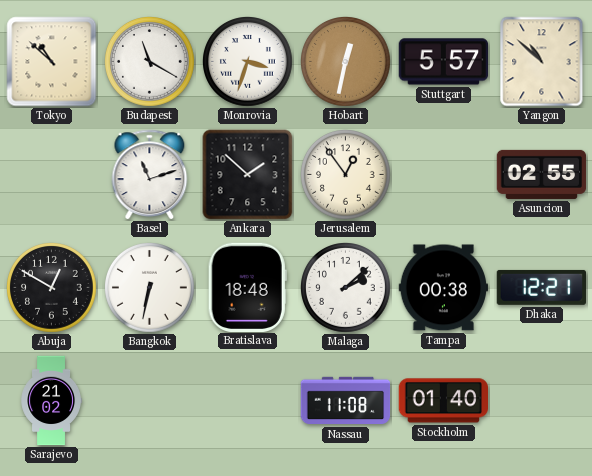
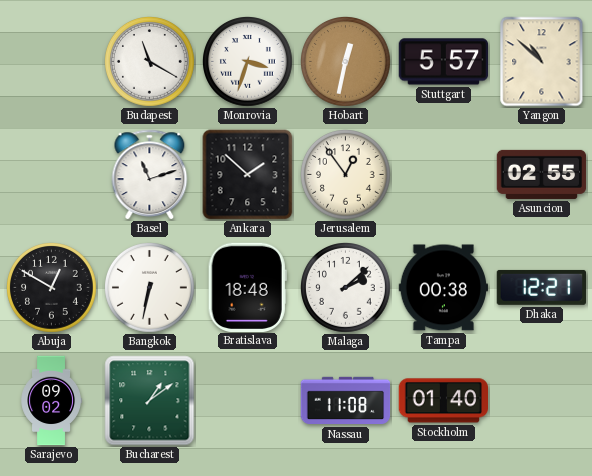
Tokyo: 10:52 -> none (52, 62)
Sarajevo: 21:02 -> 09:02 (51, 401)
Bucharest: none -> 1:09 (150, 401)
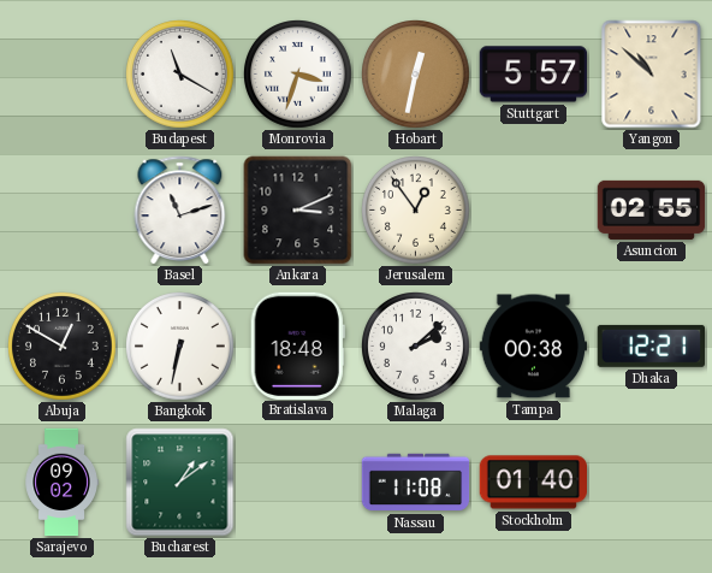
Ankara: 1:52 -> 3:11 (298, 211)
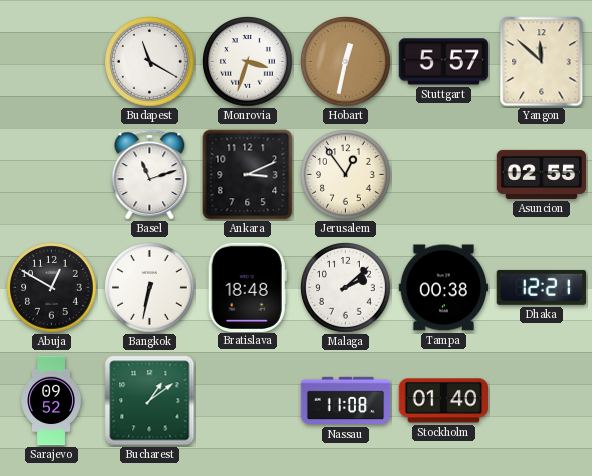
Yangon: 10:52 -> 11:52 (542, 62)
Sarajevo: 09:02 -> 09:52 (51, 401)
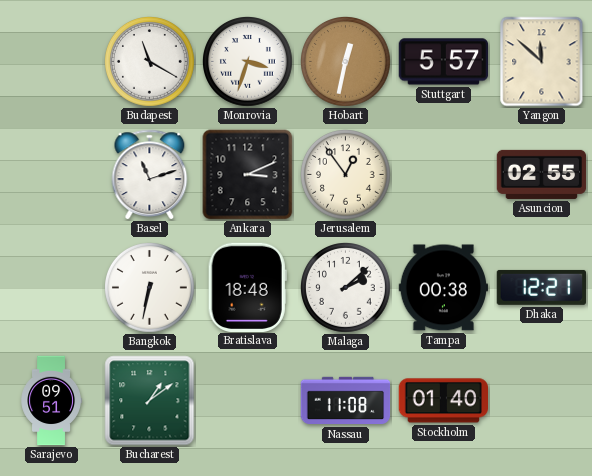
Abuja: 12:50 -> none (52, 288)
Sarajevo: 09:52 -> 09:51 (51, 401)
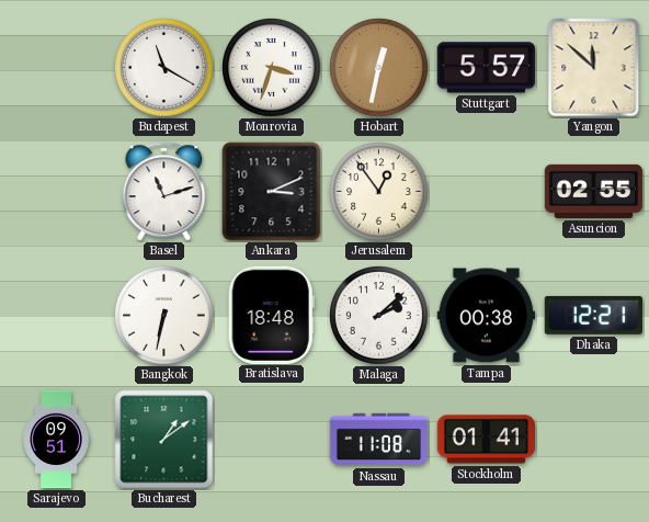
Stockholm: 01:40 -> 01:41 (487, 440)
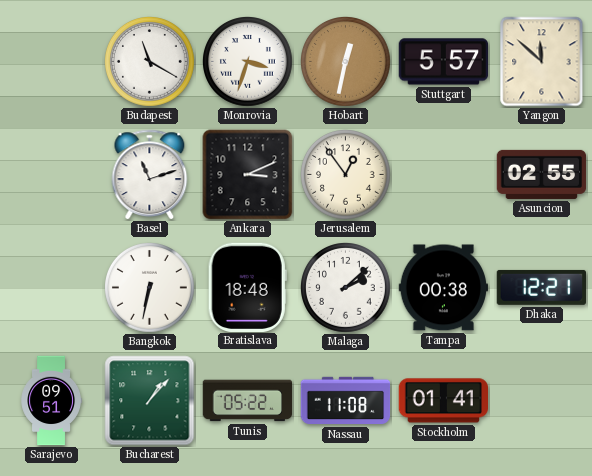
Bucharest: 1:09 -> 1:07 (150, 401)
Tunis: none -> 05:22 (248, 401)
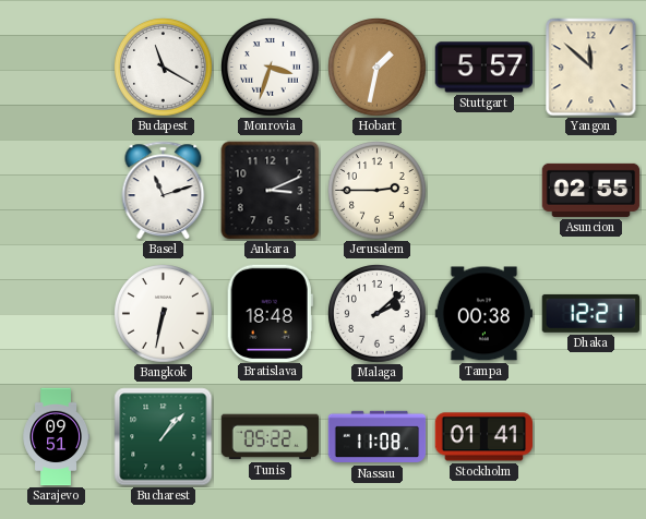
Hobart: 12:32 -> 1:32 (378, 68)
Jerusalem: 12:54 -> 2:45 (378, 191)
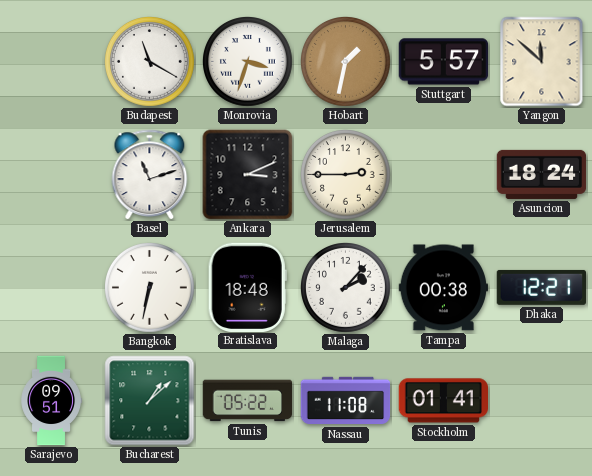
Asuncion: 02:55 -> 18:24 (542, 174)
Malaga: 2:08 -> 2:07 (346, 288)
Bucharest: 1:07 -> 1:08 (150, 401)
